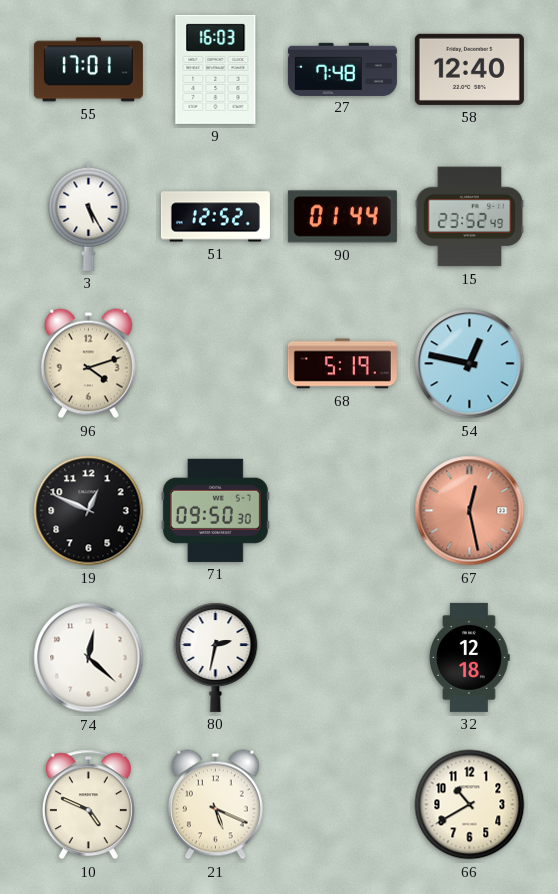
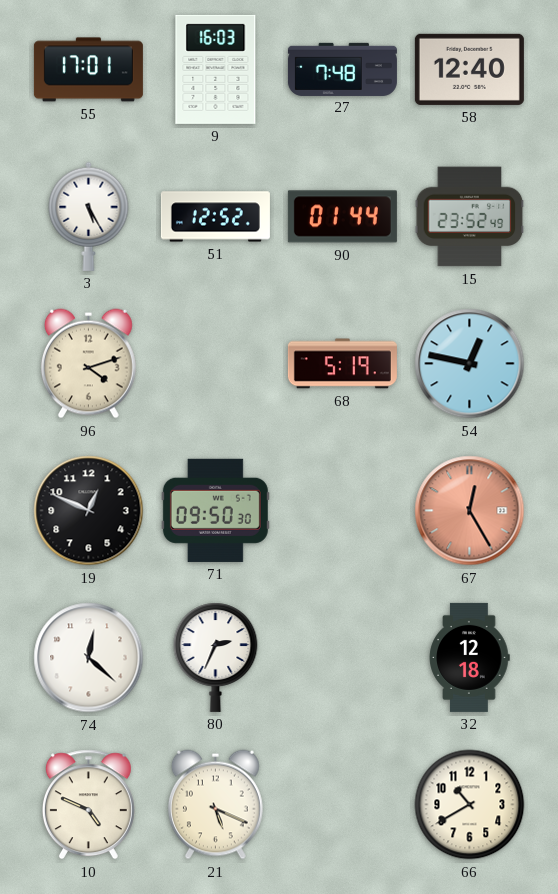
67: 12:28 -> 12:25 (470, 511)
80: 2:32 -> 2:34 (216, 657)
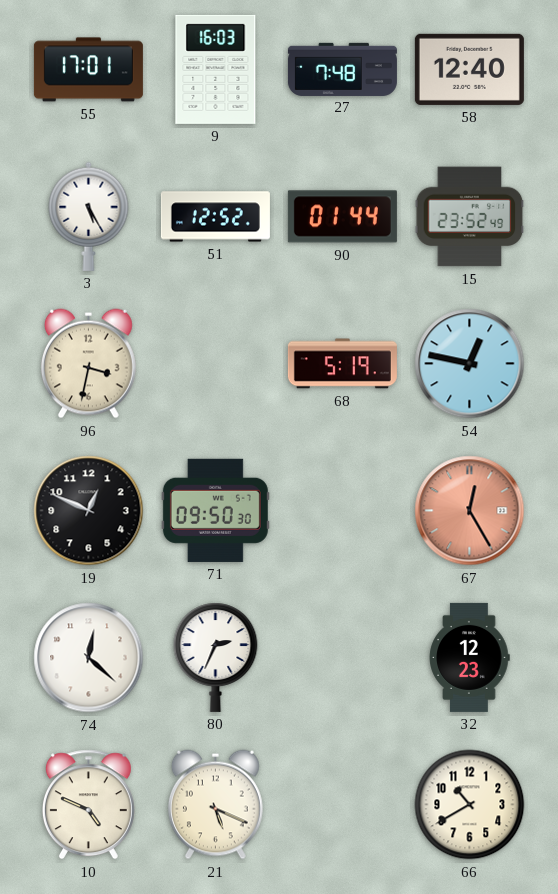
96: 4:12 -> 3:32 (88, 364)
32: 12:18 -> 12:23 (469, 657)
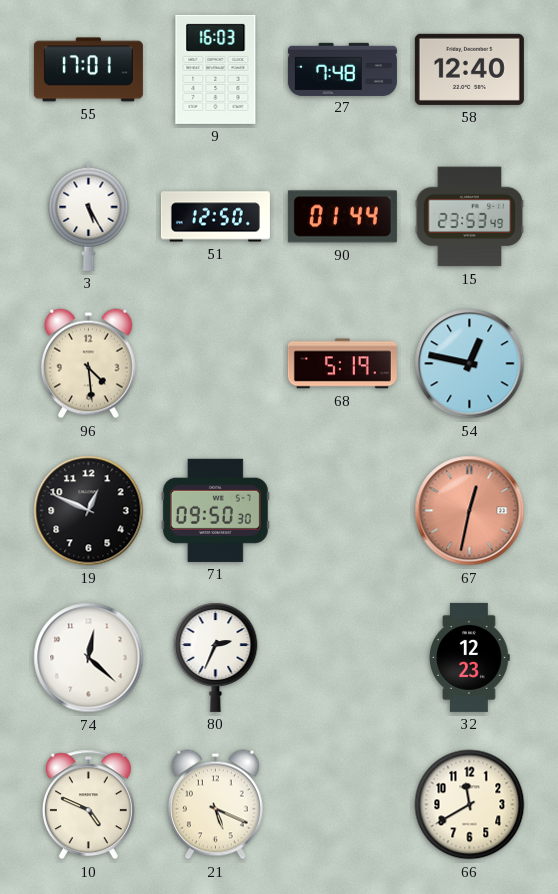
51: 12:52 -> 12:50 (215, 217)
15: 23:52 -> 23:53 (470, 217)
96: 3:32 -> 4:29 (88, 364)
67: 12:25 -> 12:32 (470, 511)
66: 10:40 -> 11:40 (470, 805)
